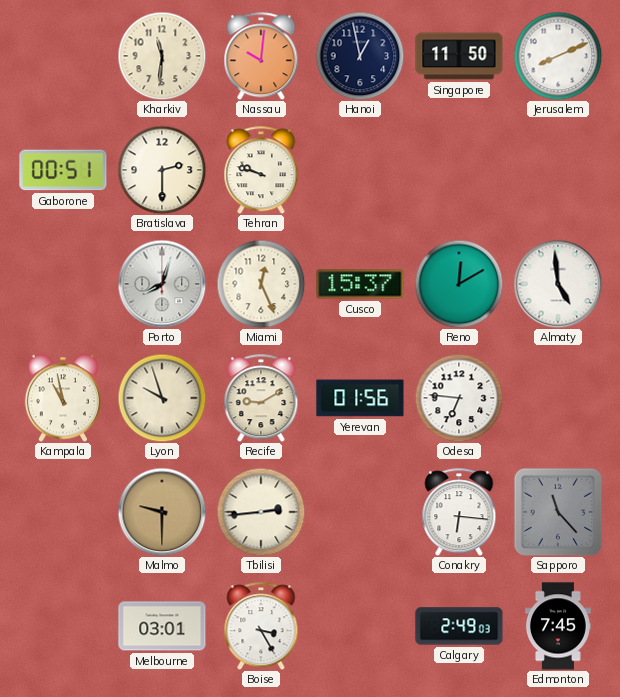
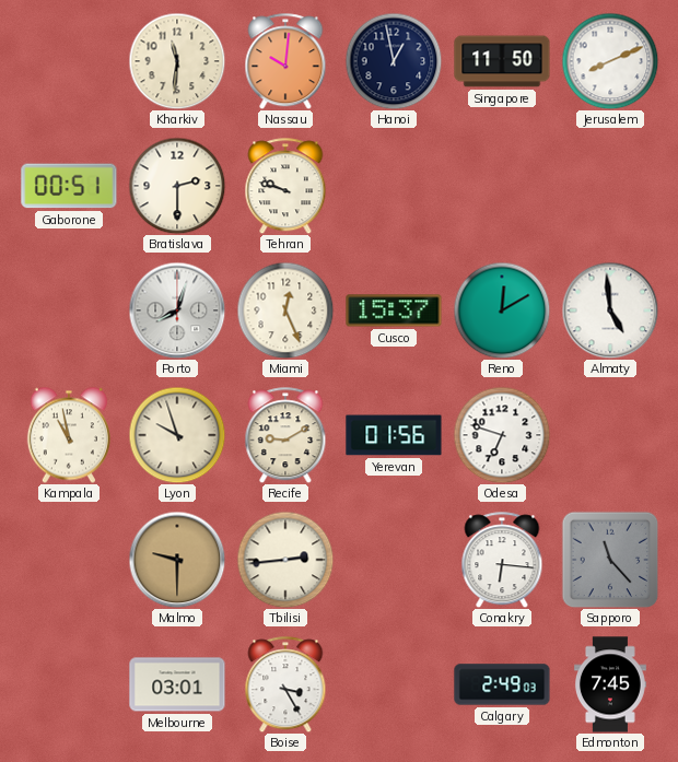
Odesa: 6:46 -> 6:48 (502, 435)
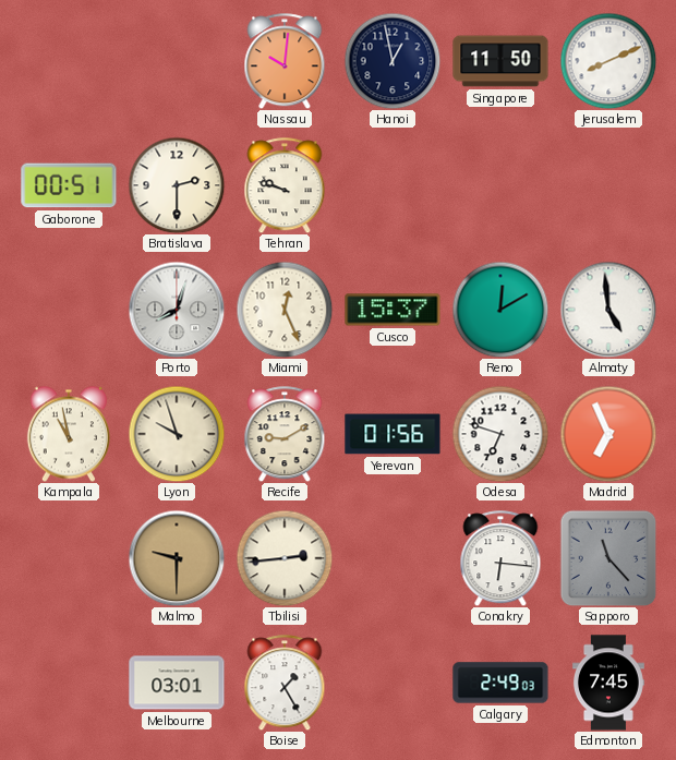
Kharkiv: 11:31 -> none (177, 61)
Madrid: none -> 6:56 (608, 434)
Boise: 3:25 -> 1:25 (285, 683)
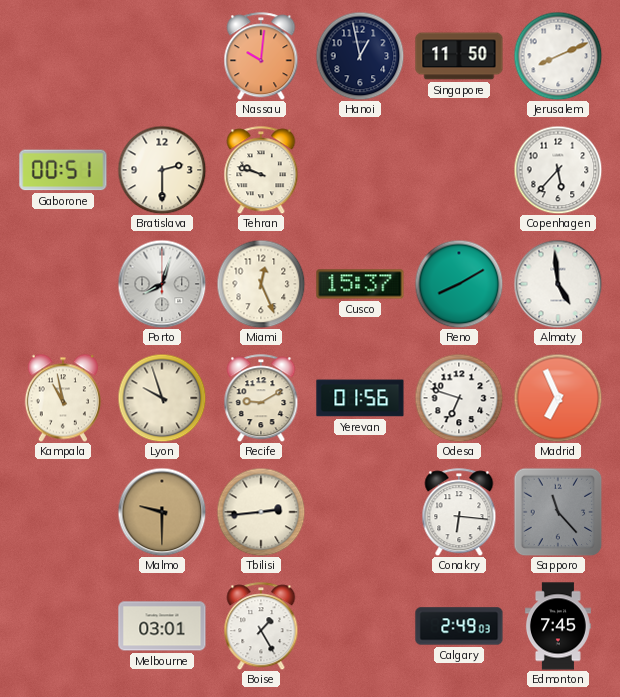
Copenhagen: none -> 5:37 (558, 170)
Reno: 12:10 -> 8:10 (459, 284)
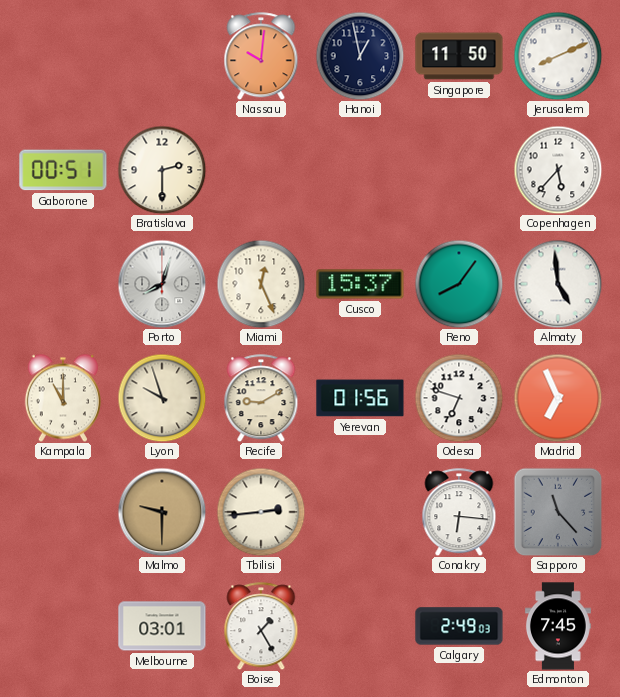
Tehran: 9:48 -> none (261, 170)
Reno: 8:10 -> 8:06 (459, 284)
Kampala: 10:58 -> 11:00 (63, 398)
